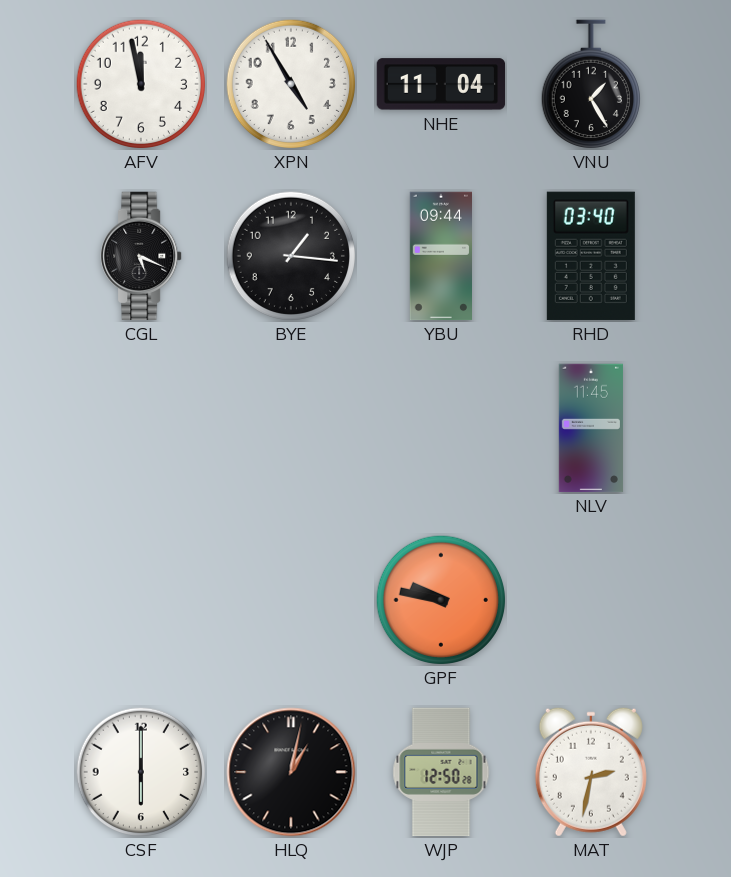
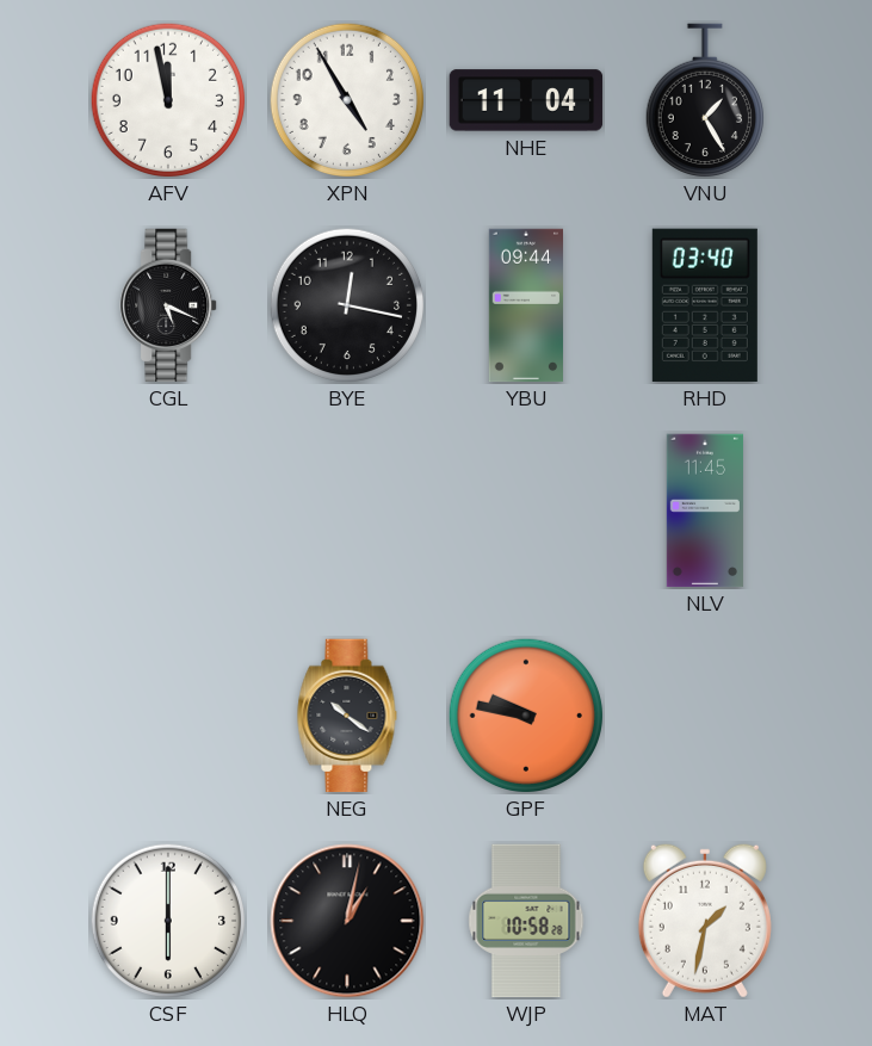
BYE: 1:16 -> 12:17 (346, 304)
NEG: none -> 10:21 (347, 716)
WJP: 12:50 -> 10:58 (526, 921)
MAT: 2:32 -> 1:32 (705, 921)
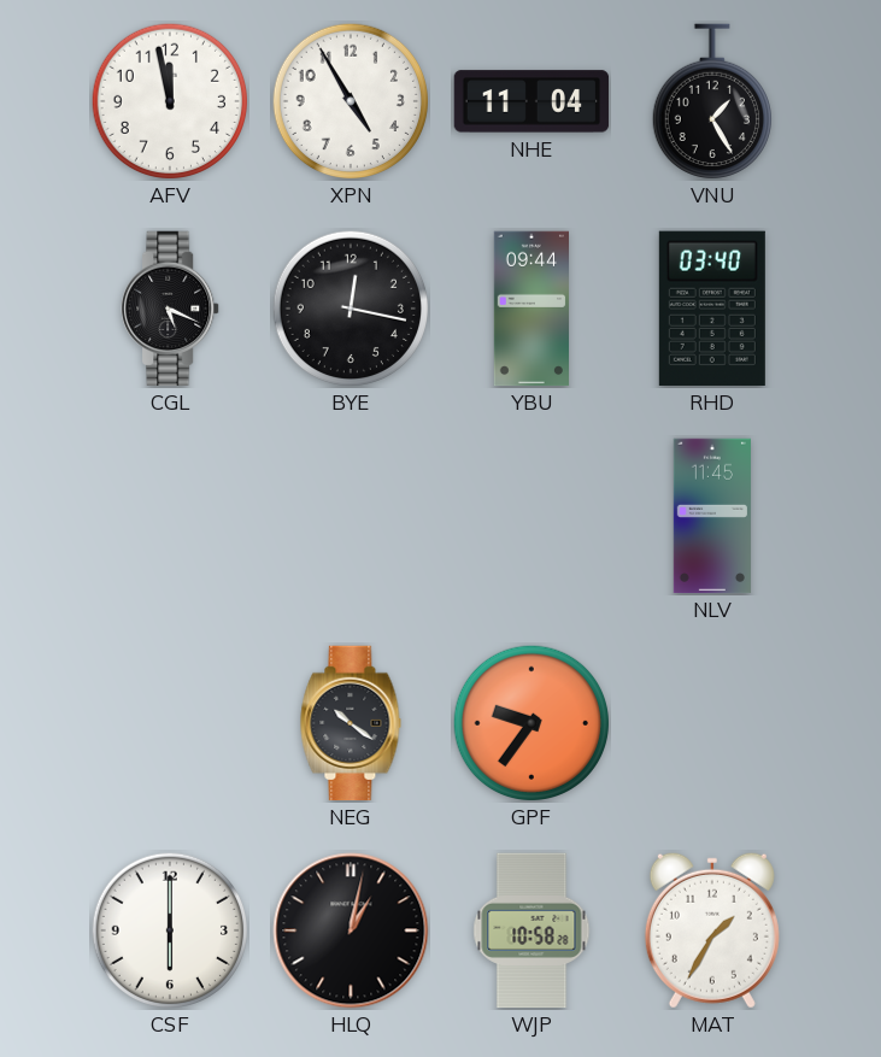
GPF: 9:47 -> 9:36 (530, 722)
MAT: 1:32 -> 1:35 (712, 930)
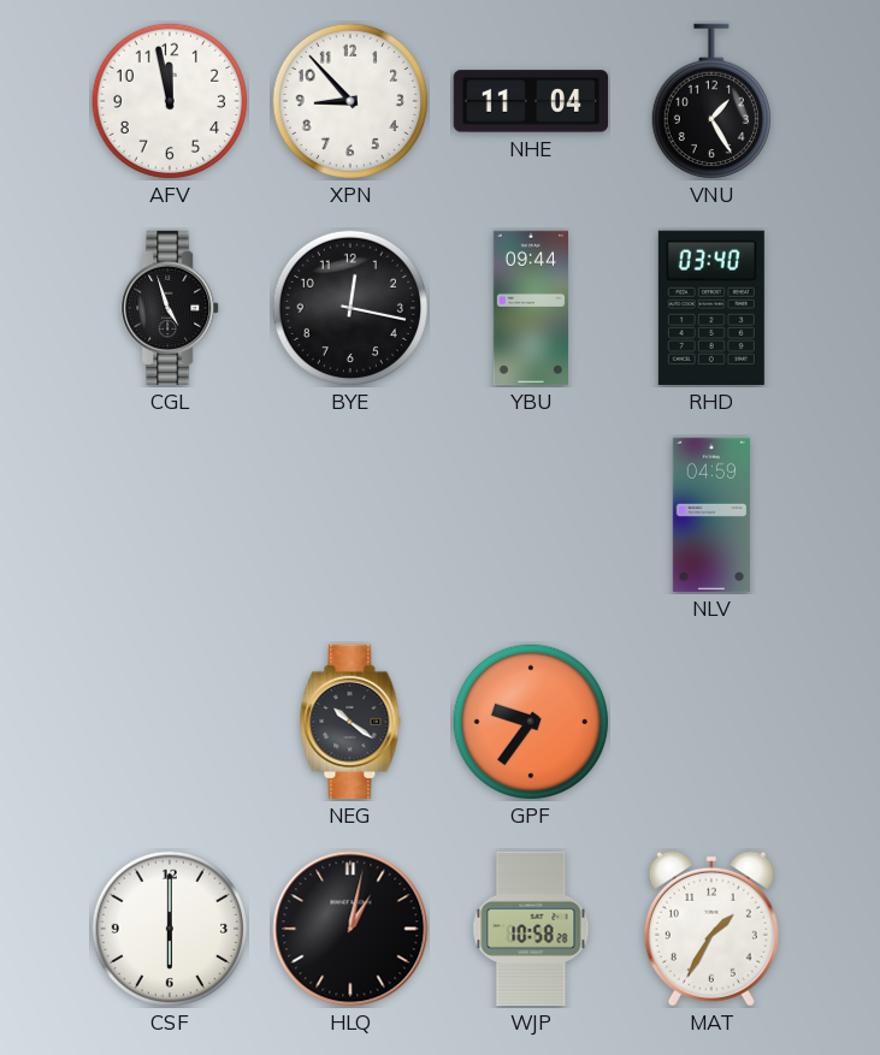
XPN: 4:55 -> 8:53 (349, 100)
CGL: 5:19 -> 4:57 (170, 308)
NLV: 11:45 -> 04:59 (711, 515)
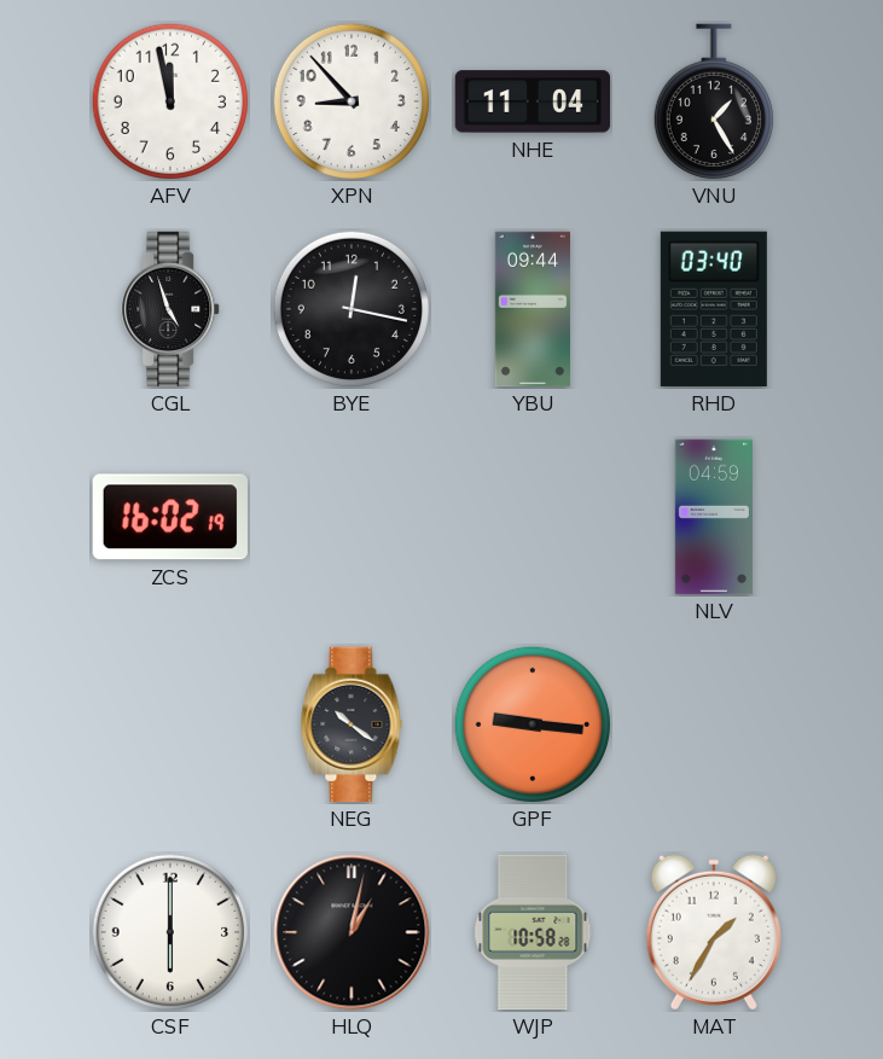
ZCS: none -> 16:02 (170, 517)
GPF: 9:36 -> 9:16 (531, 723)
